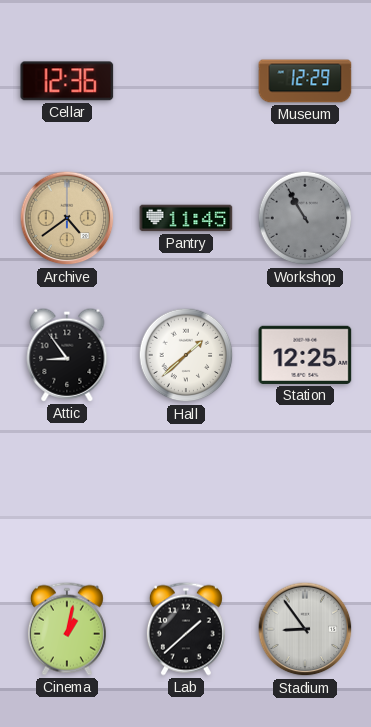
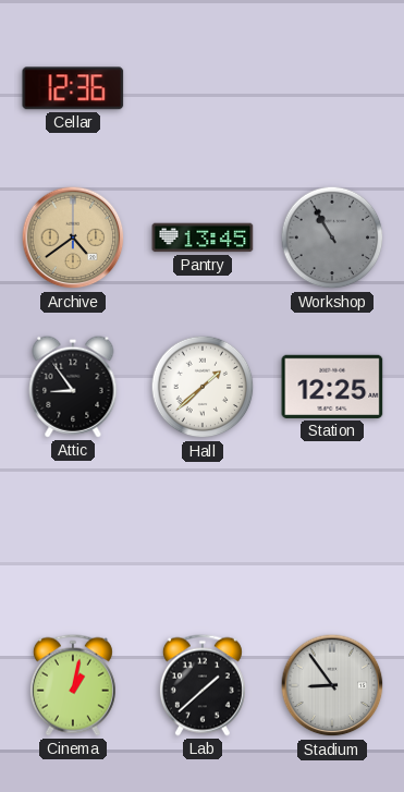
Museum: 12:29 -> none (305, 81)
Pantry: 11:45 -> 13:45 (203, 237)
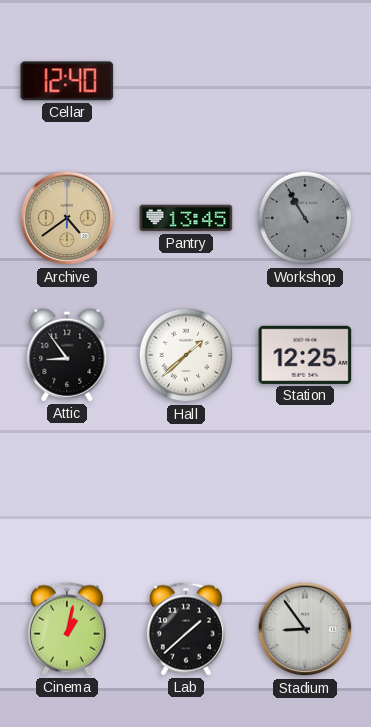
Cellar: 12:36 -> 12:40 (67, 81)
